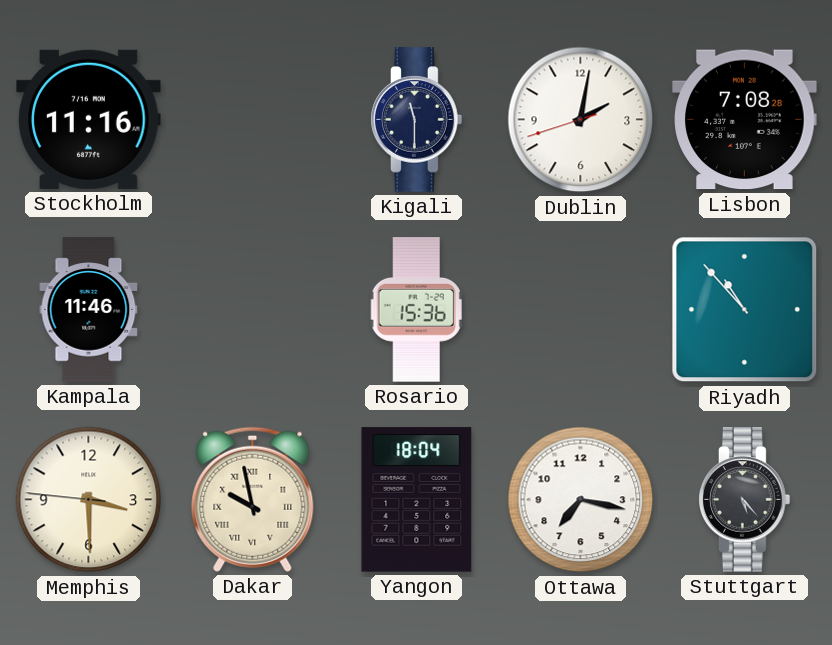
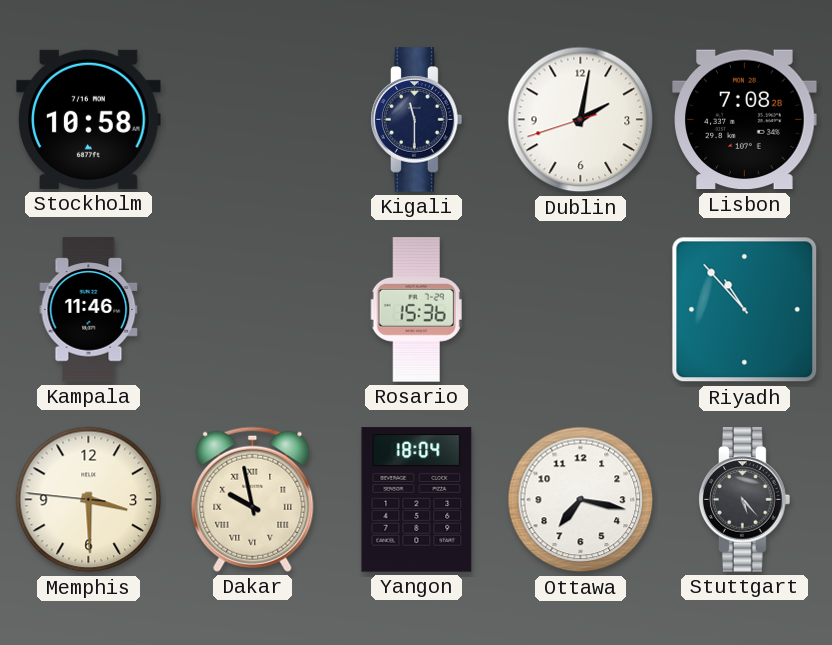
Stockholm: 11:16 -> 10:58 (89, 119)
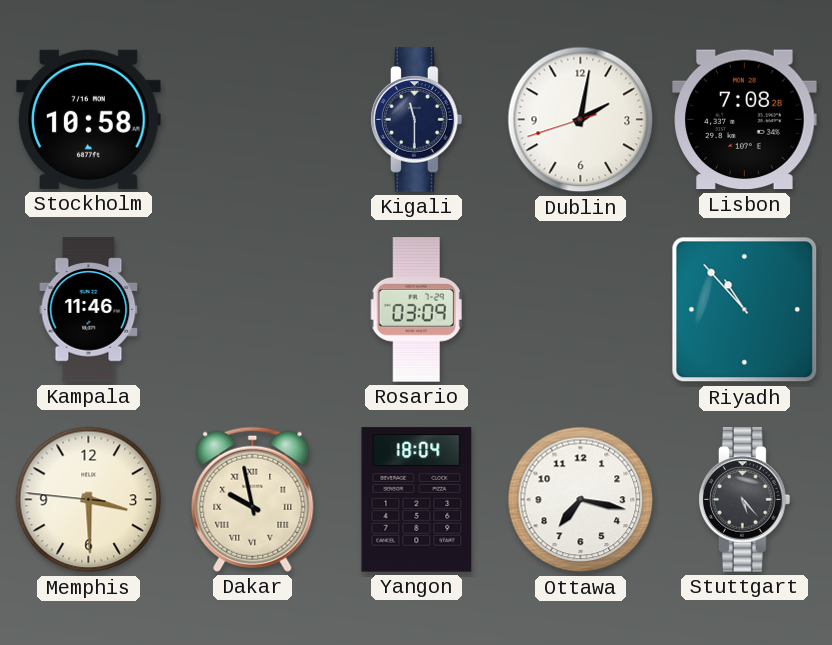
Rosario: 15:36 -> 03:09 (416, 310)
